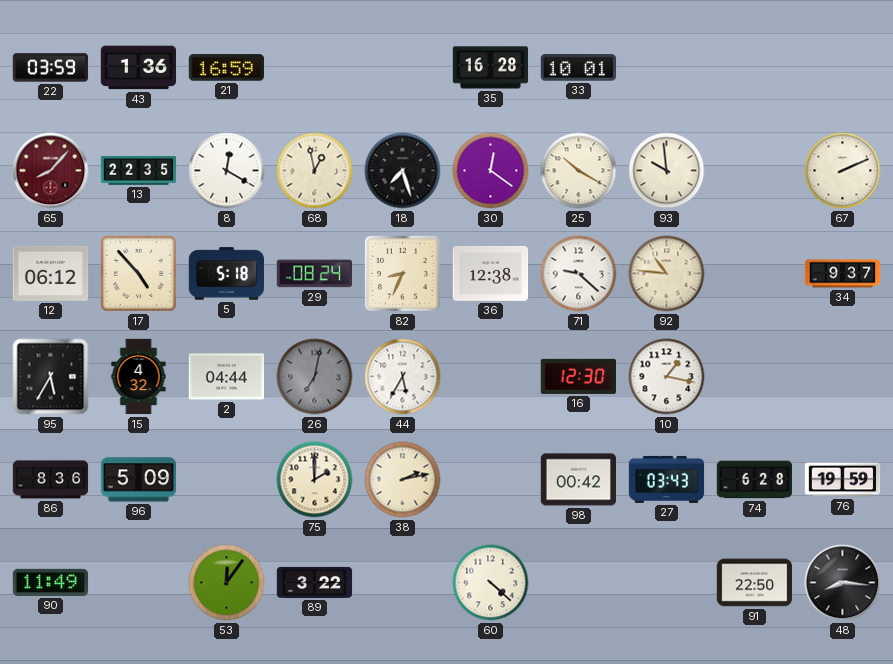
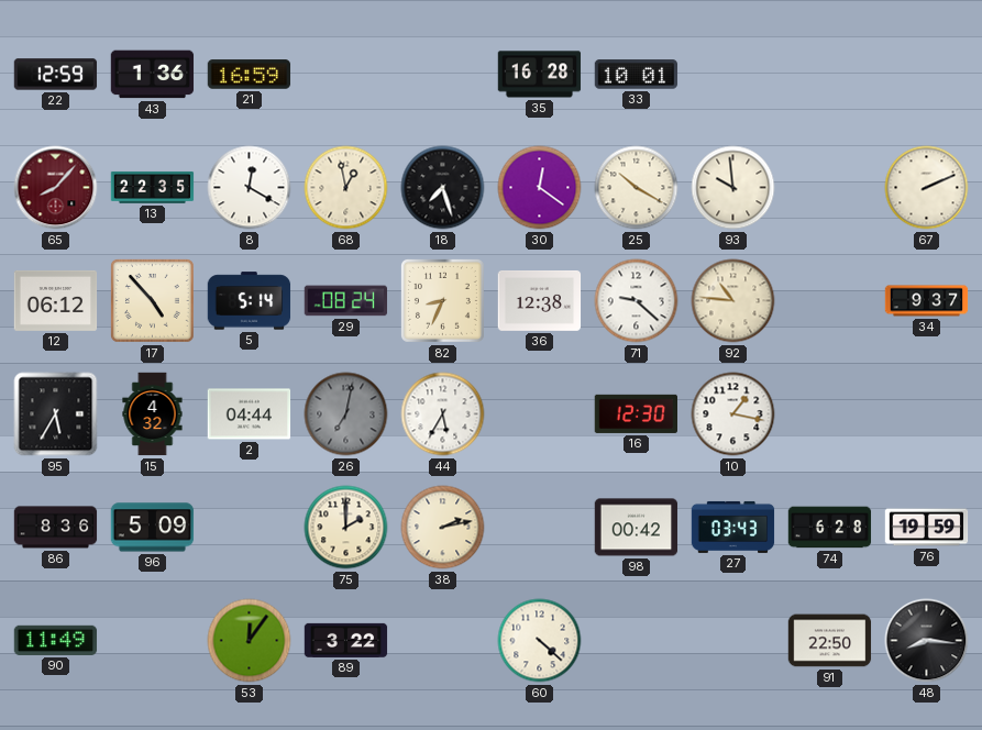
22: 03:59 -> 12:59 (56, 75)
5: 5:18 -> 5:14 (250, 301)
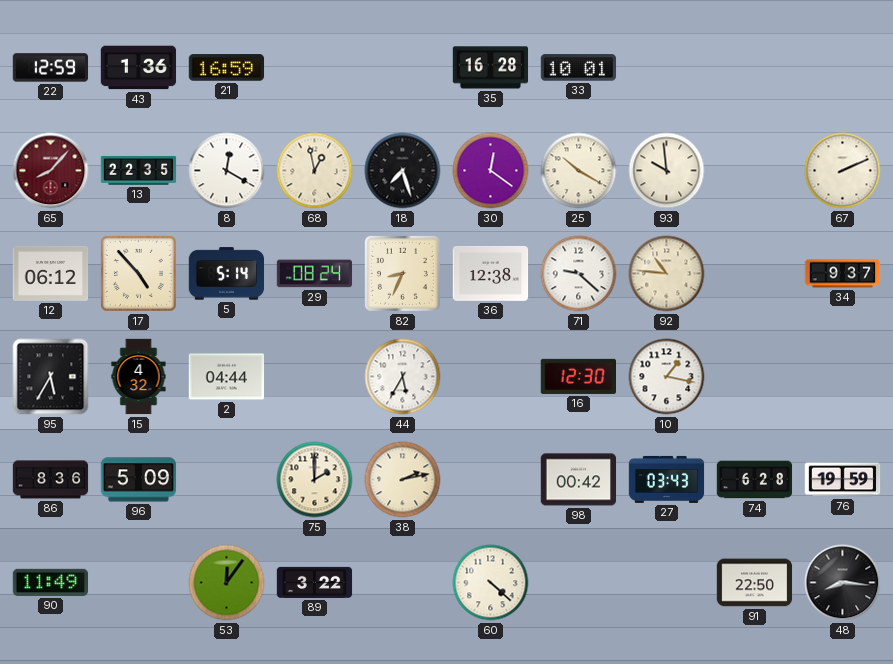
26: 7:02 -> none (346, 414)
